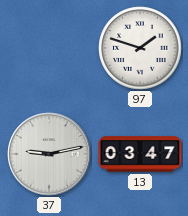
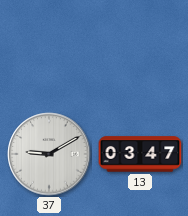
97: 1:48 -> none (140, 48)
37: 9:13 -> 9:10 (49, 154)
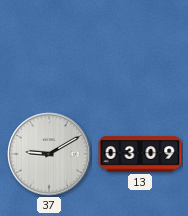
13: 03:47 -> 03:09 (140, 154)
